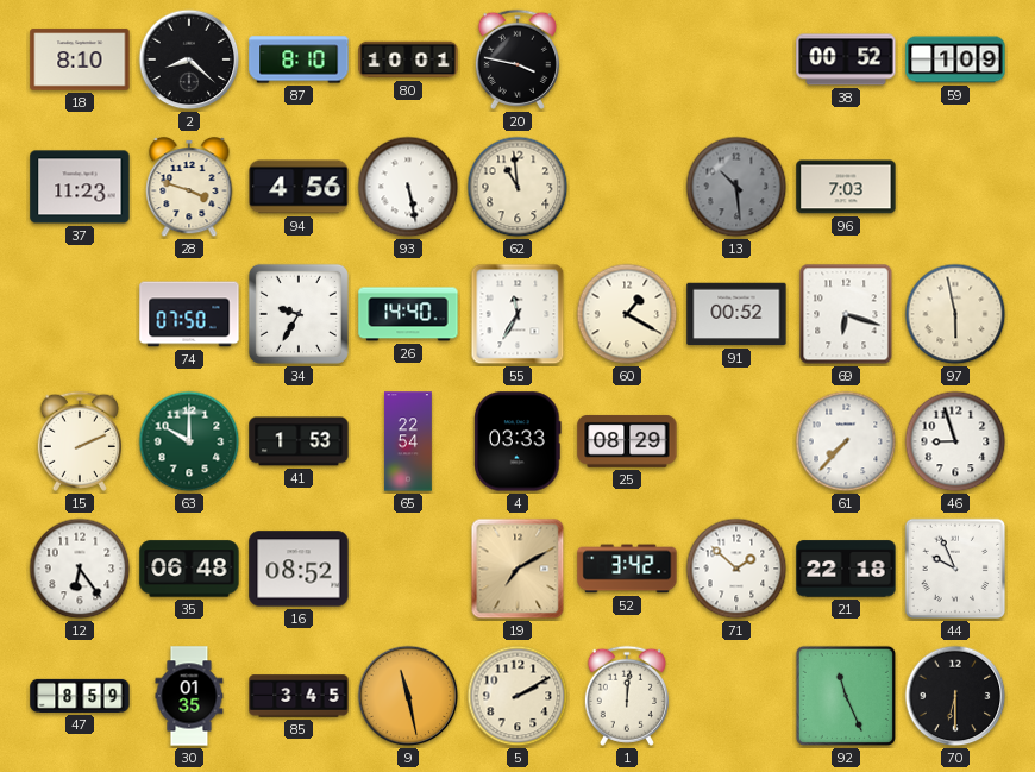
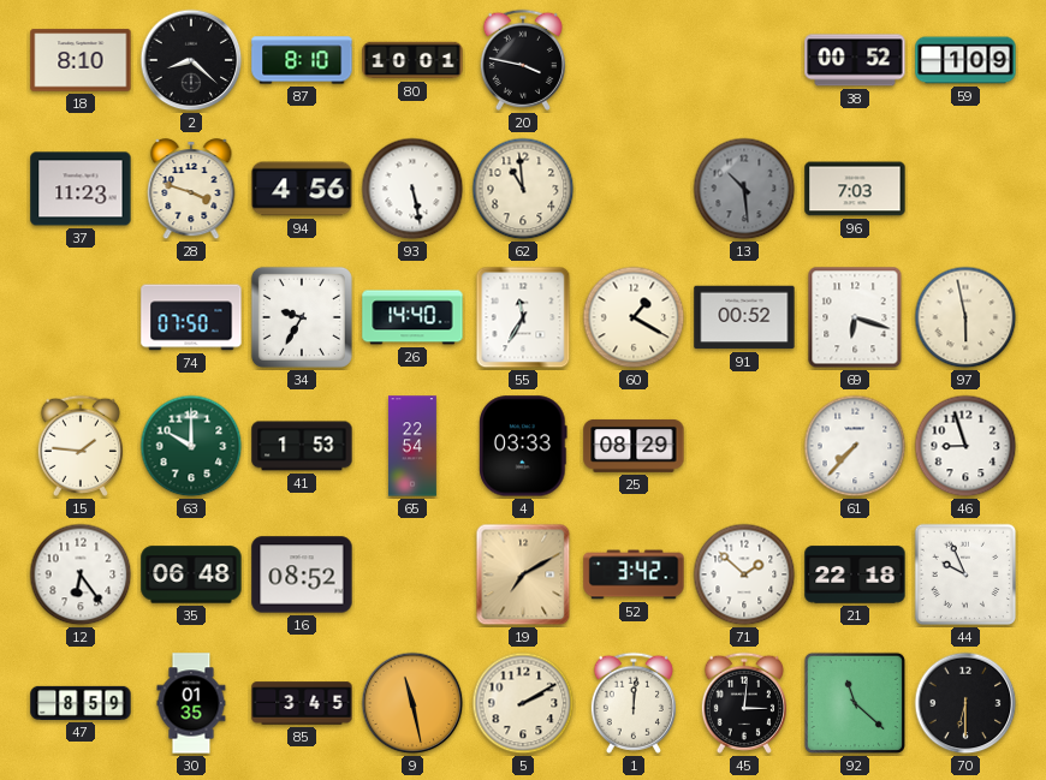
15: 2:11 -> 1:46 (81, 446)
45: none -> 3:01 (744, 703)
92: 11:26 -> 11:22 (855, 703)
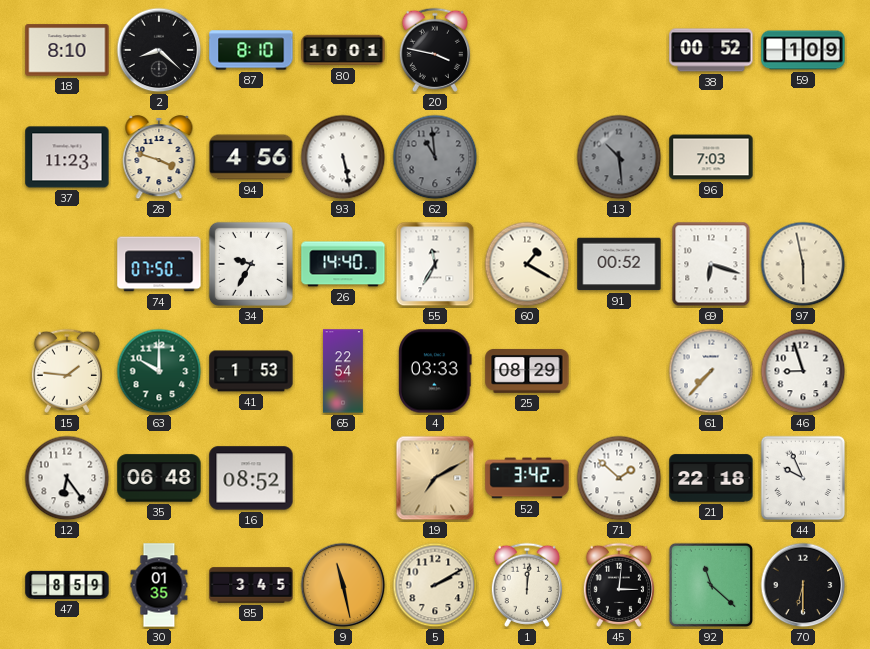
62 dial: cream -> grey (435, 157)
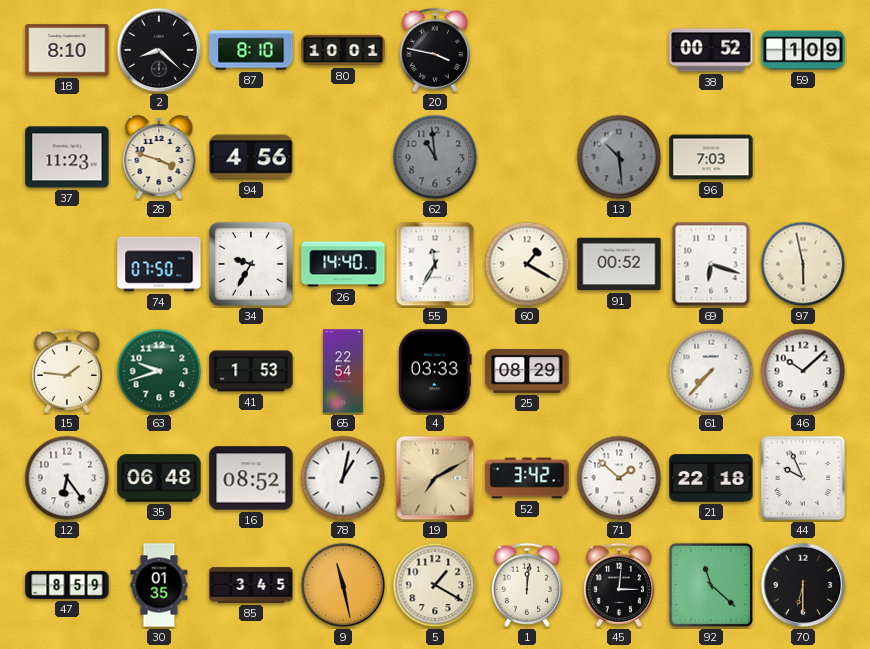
93: 5:28 -> none (343, 157)
63: 10:00 -> 9:42 (159, 371)
46: 8:57 -> 10:08 (803, 371)
78: none -> 1:02 (343, 478)
5: 2:10 -> 1:20 (435, 585)
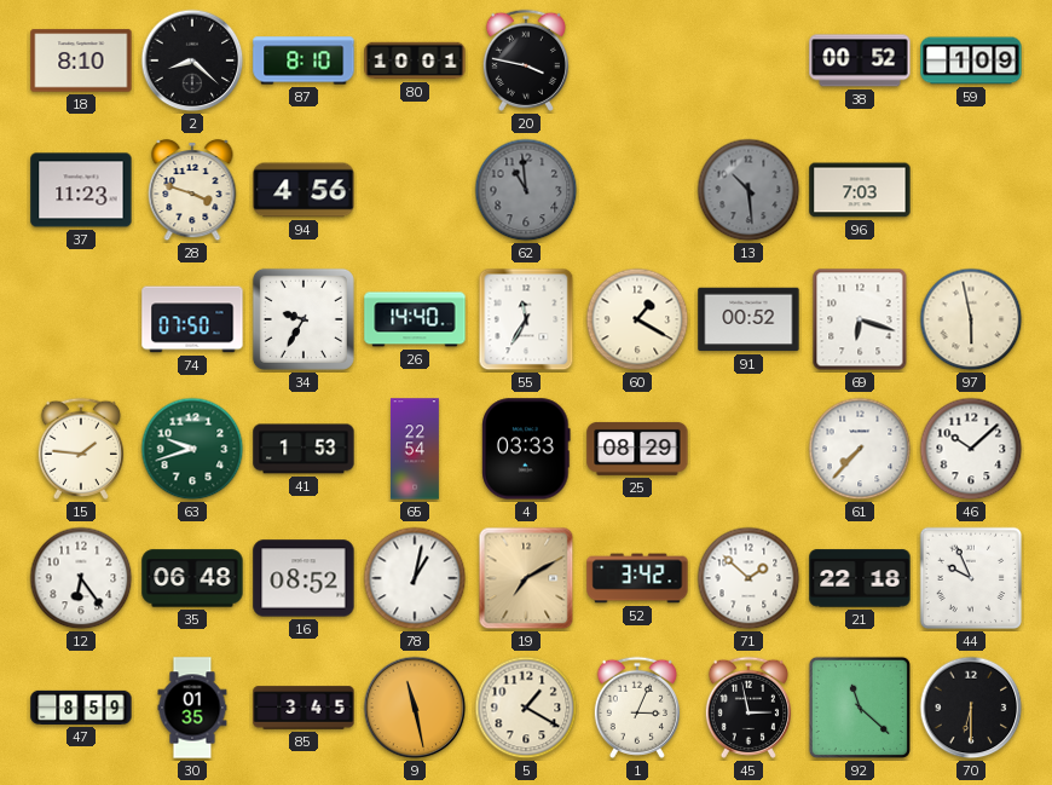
1: 12:01 -> 3:04 (637, 708)
45: 3:01 -> 2:58 (748, 708)
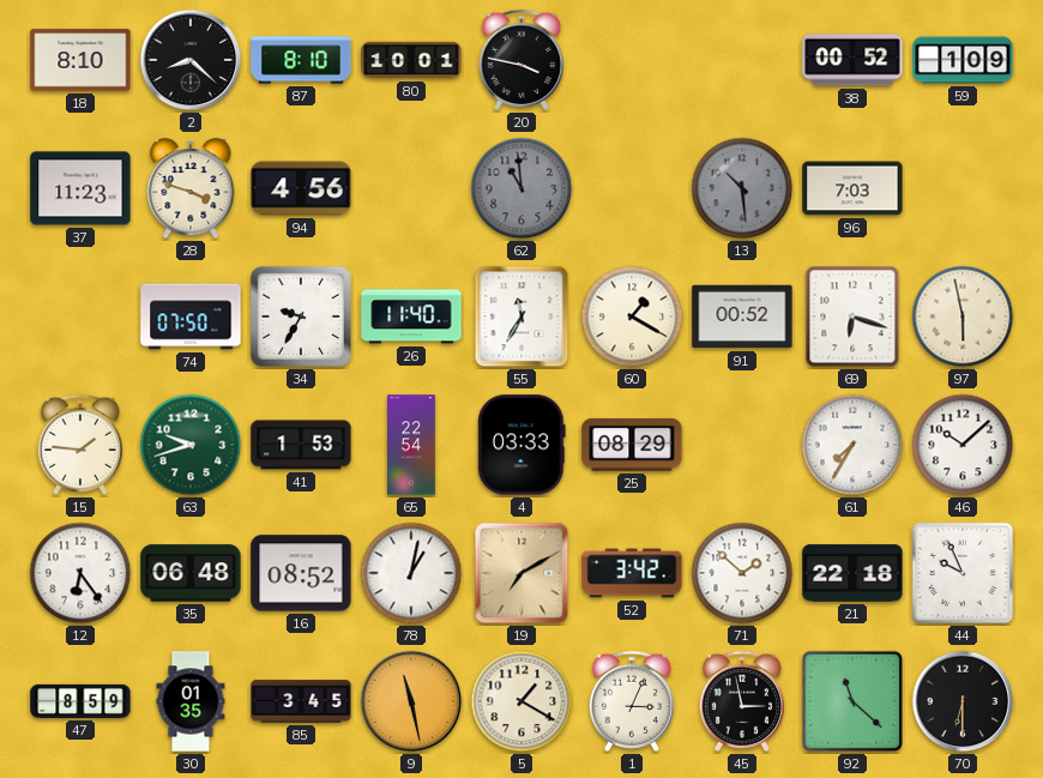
26: 14:40 -> 11:40 (411, 316)
61: 7:37 -> 7:35 (852, 445)
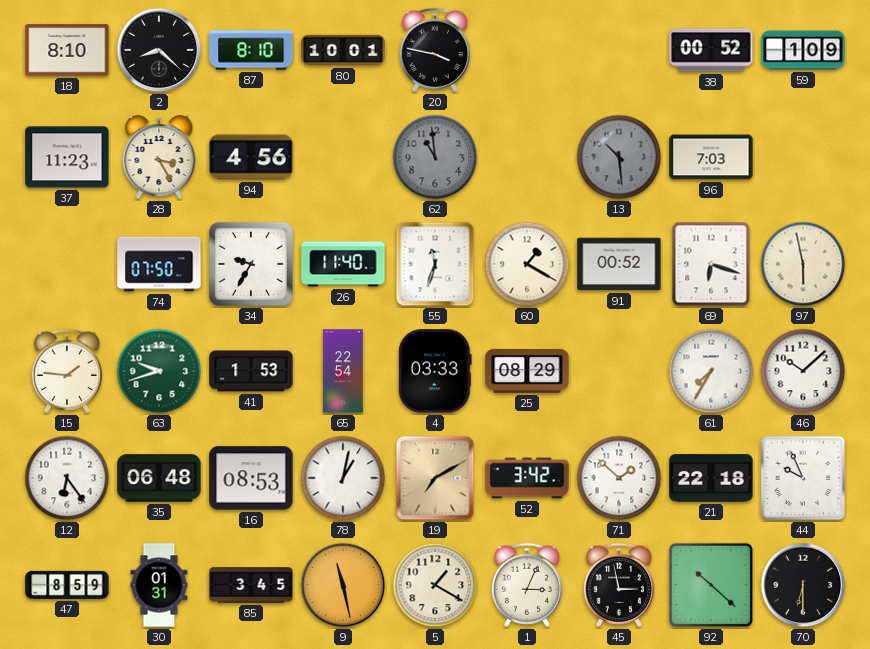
28: 3:48 -> 3:25 (159, 158)
55: 11:35 -> 11:33 (435, 264)
16: 08:52 -> 08:53 (251, 478)
30: 01:35 -> 01:31 (159, 585)
92: 11:22 -> 10:22 (711, 585)
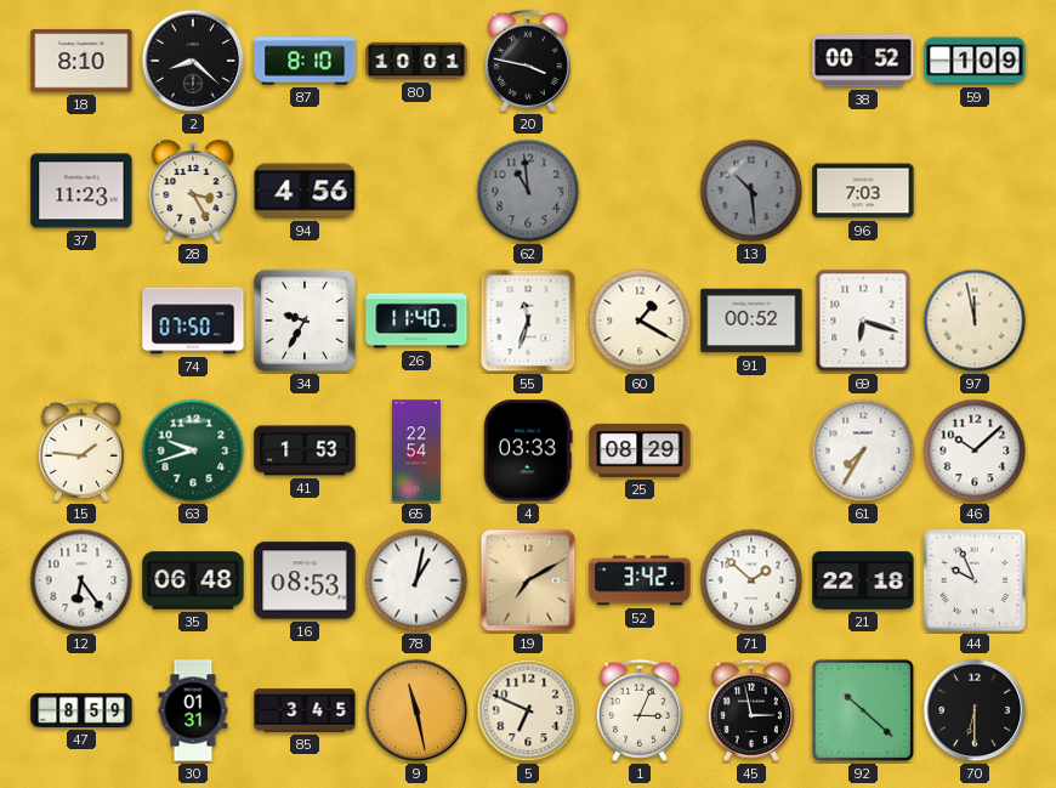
97: 5:58 -> 11:58 (975, 321)
5: 1:20 -> 6:49 (528, 710)
